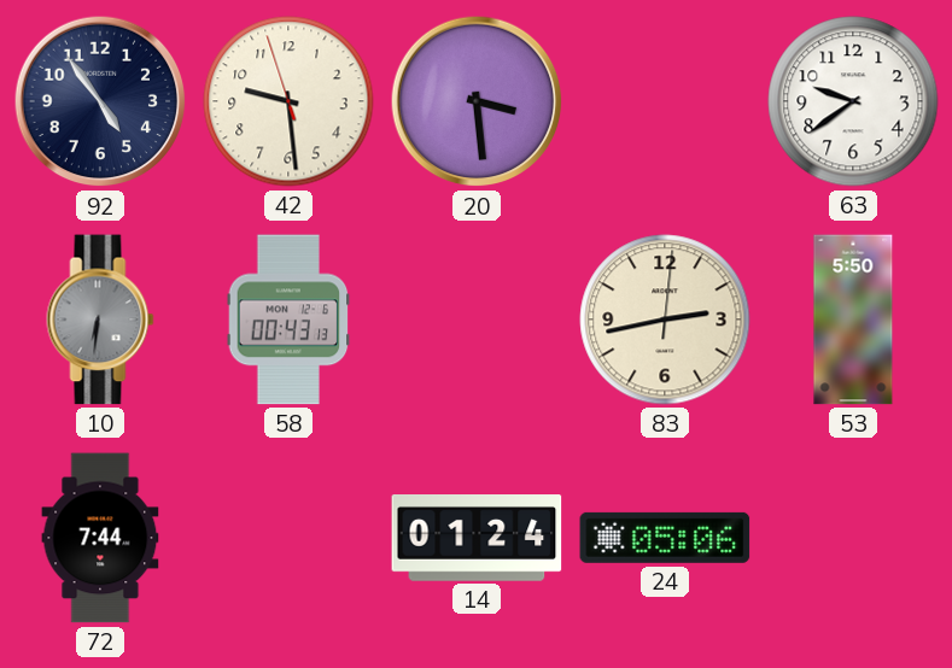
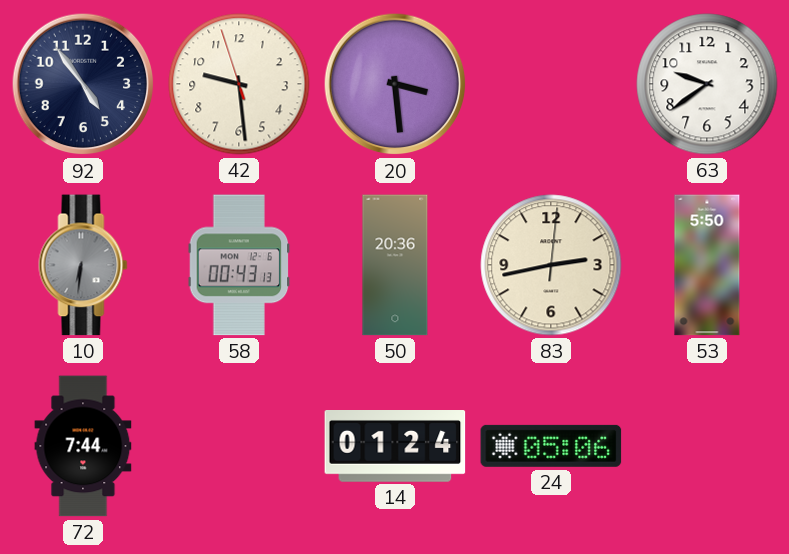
50: none -> 20:36 (395, 265)
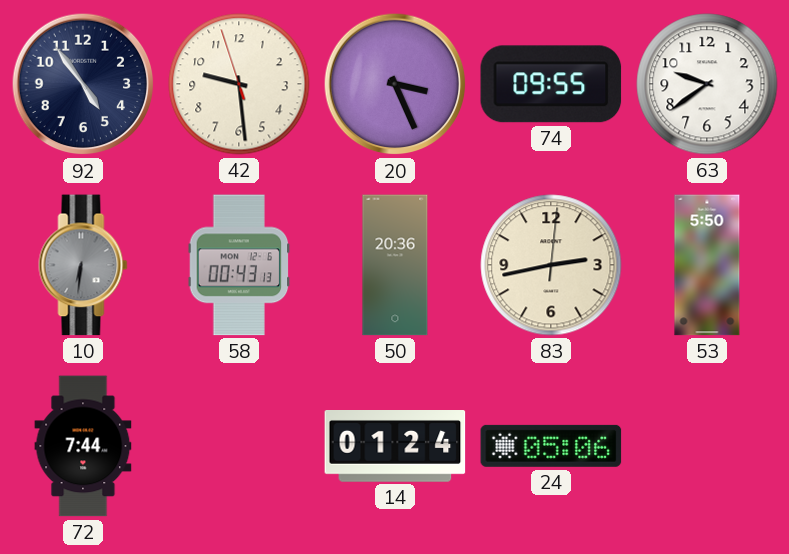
20: 3:29 -> 3:26 (395, 84)
74: none -> 09:55 (551, 84)
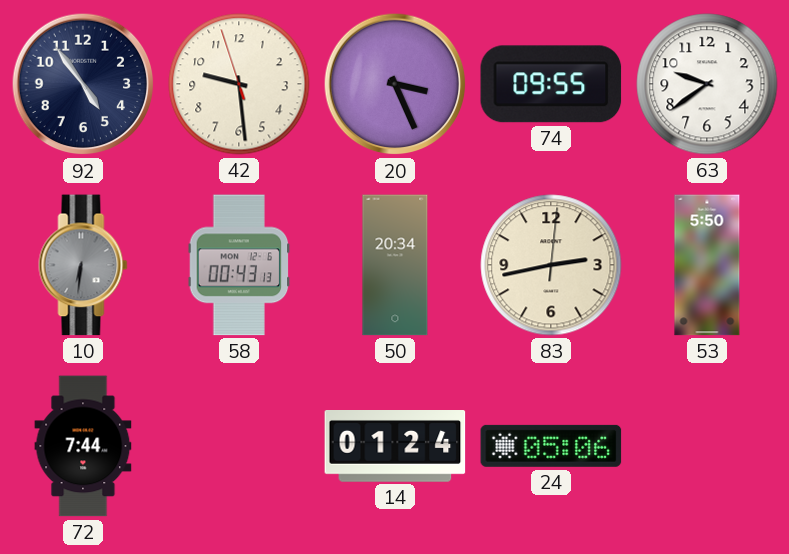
50: 20:36 -> 20:34 (395, 265)
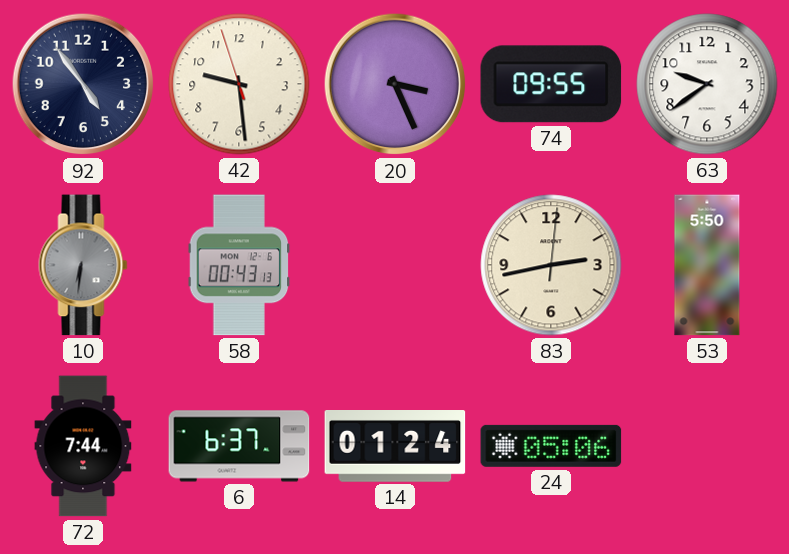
50: 20:34 -> none (395, 265)
6: none -> 6:37 (239, 446)
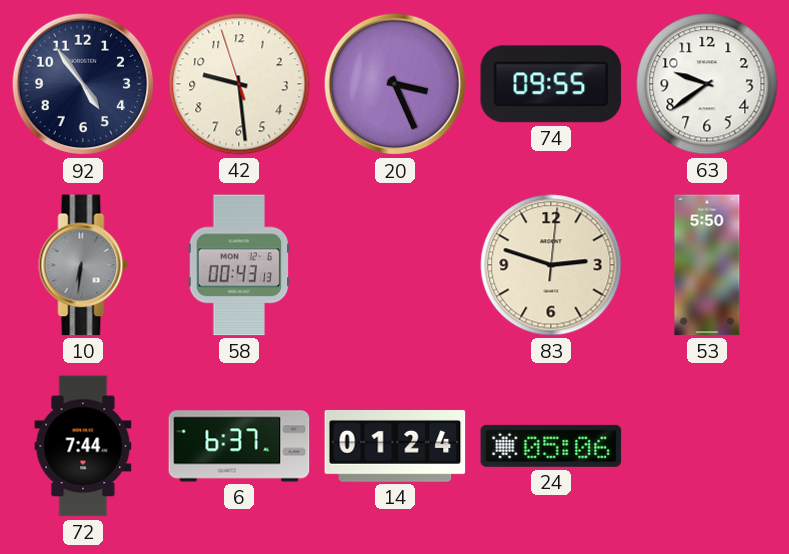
83: 2:43 -> 2:48 (551, 265)
